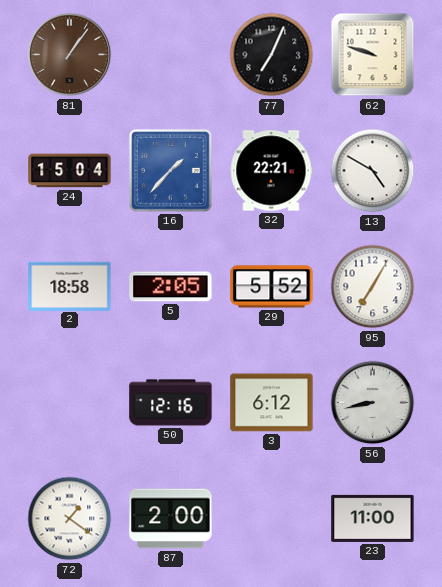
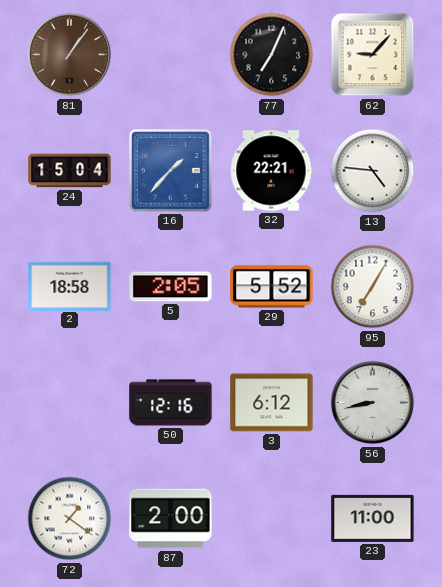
62: 9:48 -> 9:07 (373, 55)
13: 4:50 -> 4:46 (373, 171)
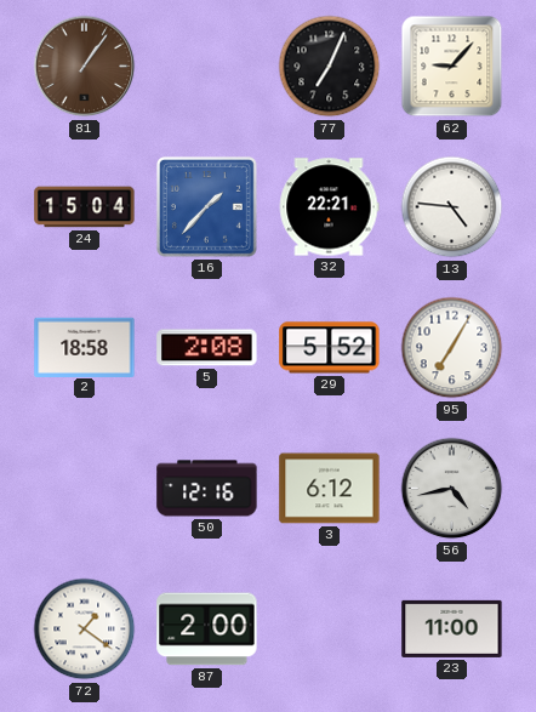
5: 2:05 -> 2:08 (207, 348)
56: 8:43 -> 4:43 (452, 489)
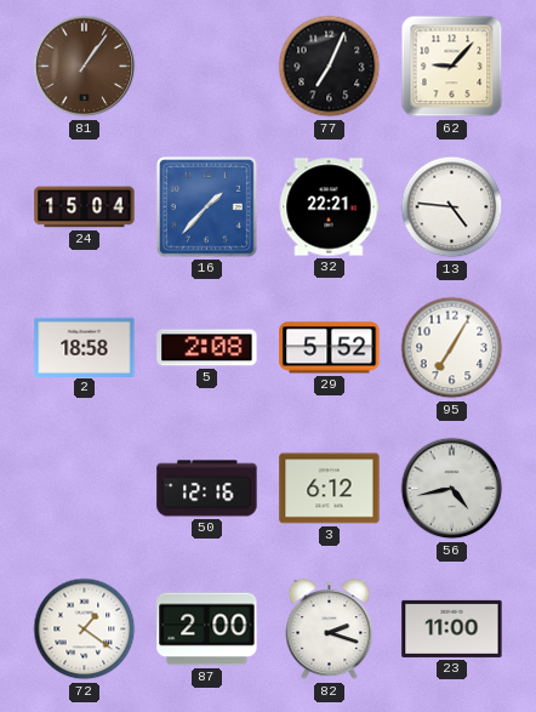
82: none -> 2:18 (330, 630)
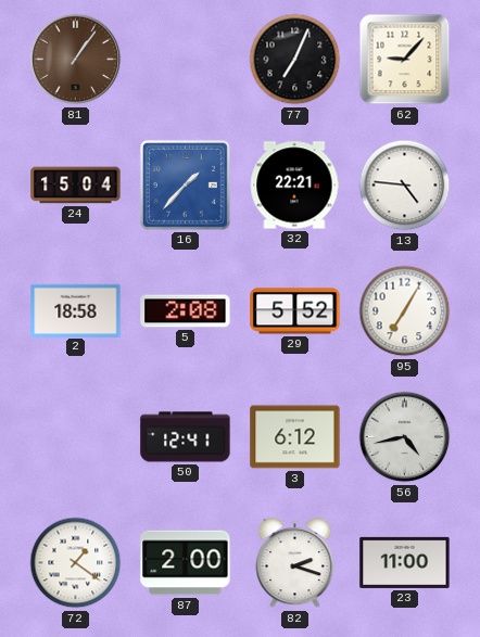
50: 12:16 -> 12:41 (186, 437)
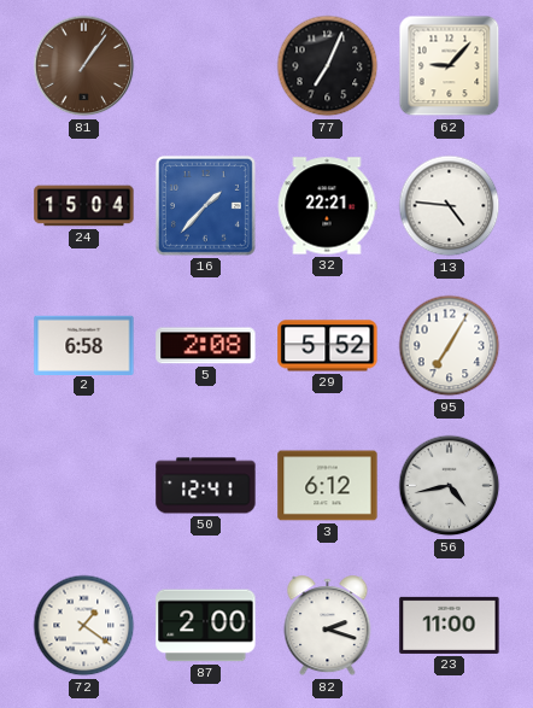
2: 18:58 -> 6:58 (84, 345)
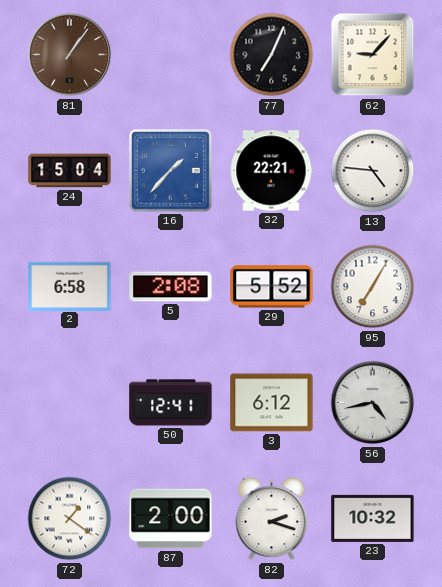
23: 11:00 -> 10:32 (373, 518)
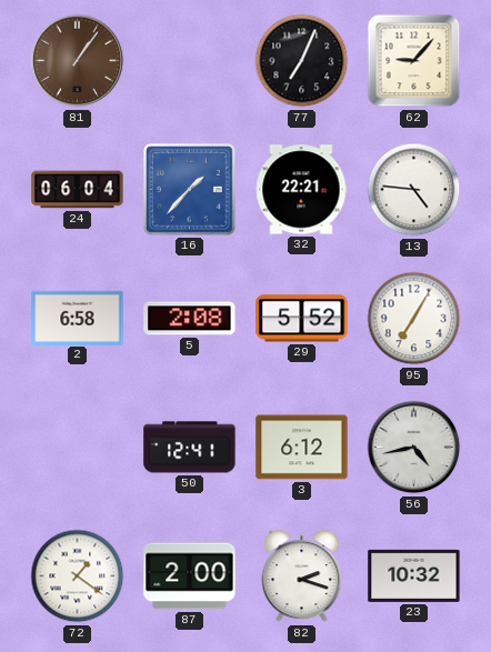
24: 15:04 -> 06:04 (78, 190)
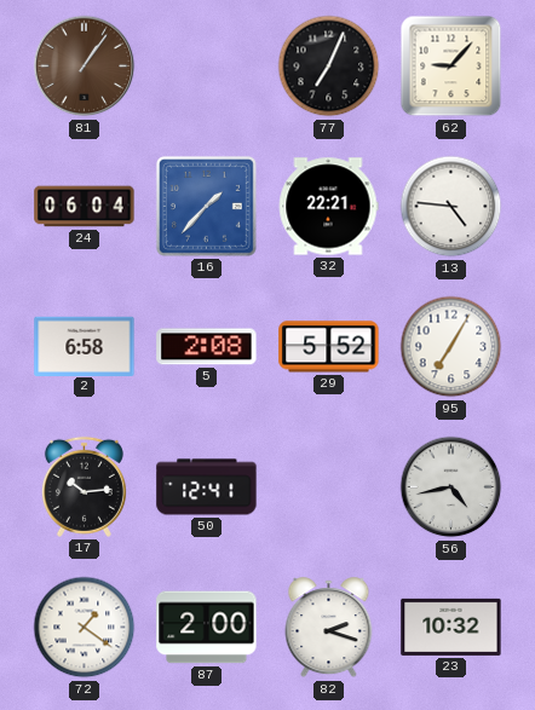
17: none -> 10:14 (84, 486)
3: 6:12 -> none (302, 448)
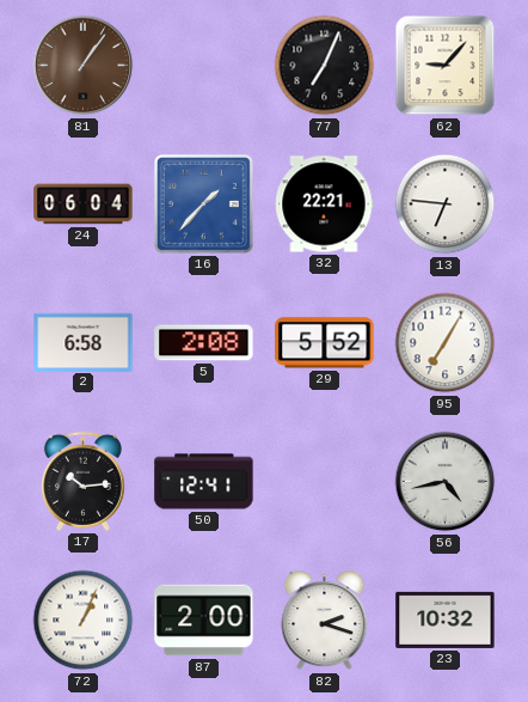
13: 4:46 -> 6:46 (446, 205)
72: 1:21 -> 1:04 (84, 621)
